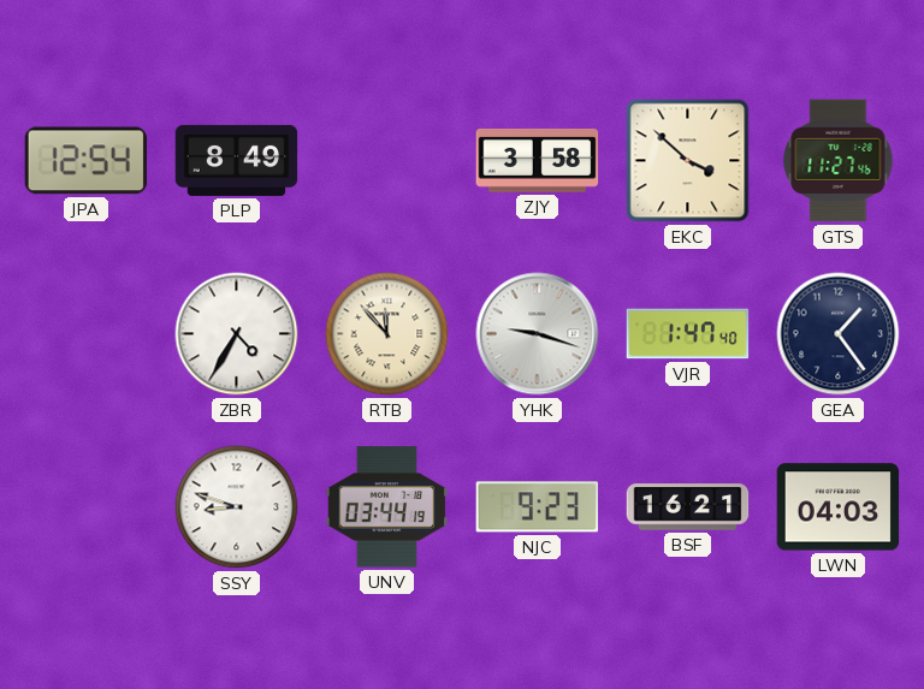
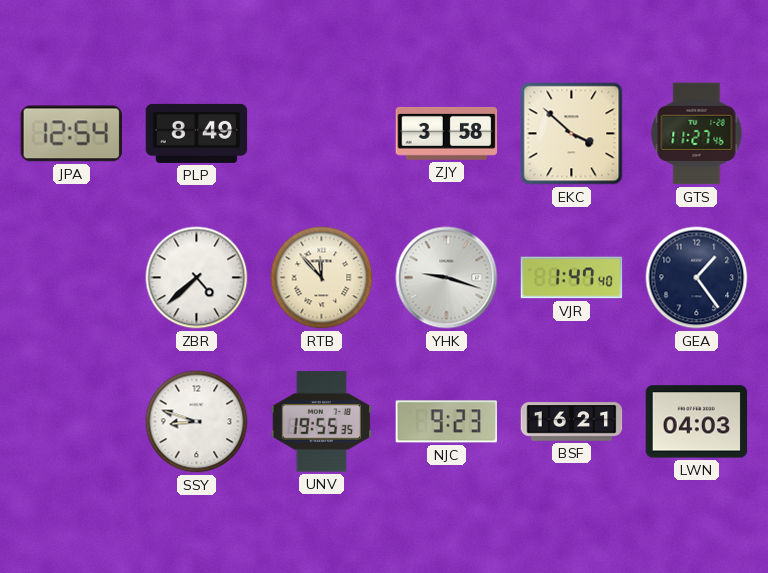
ZBR: 4:35 -> 4:38 (197, 278)
UNV: 03:44 -> 19:55 (322, 422)
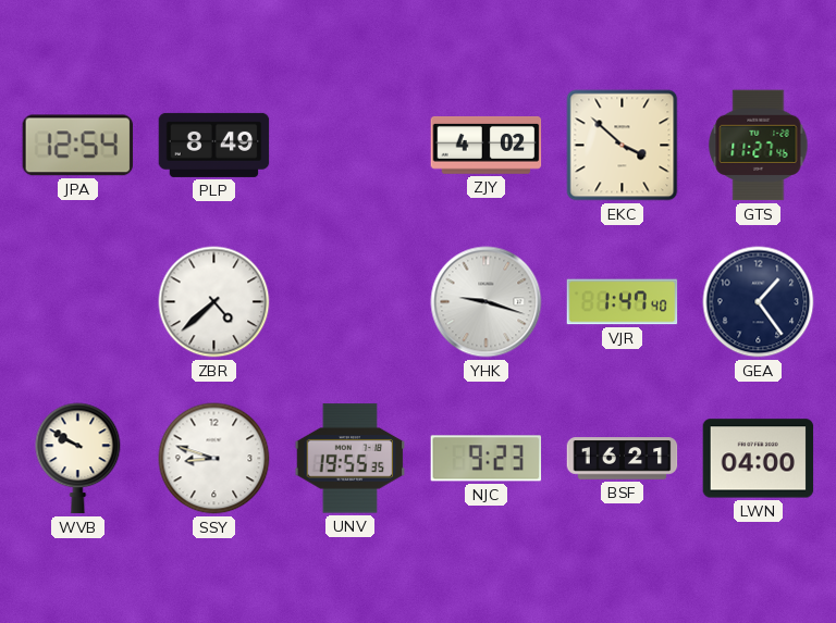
ZJY: 3:58 -> 4:02 (487, 145)
RTB: 11:53 -> none (322, 278)
WVB: none -> 9:50 (78, 459)
LWN: 04:03 -> 04:00 (759, 459)
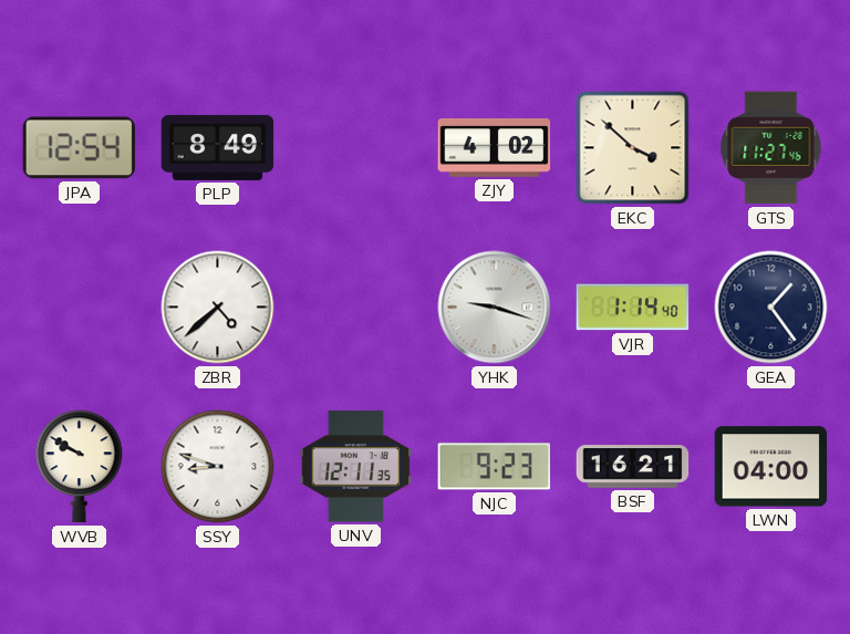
VJR: 1:47 -> 1:14 (633, 308)
UNV: 19:55 -> 12:11 (356, 467)
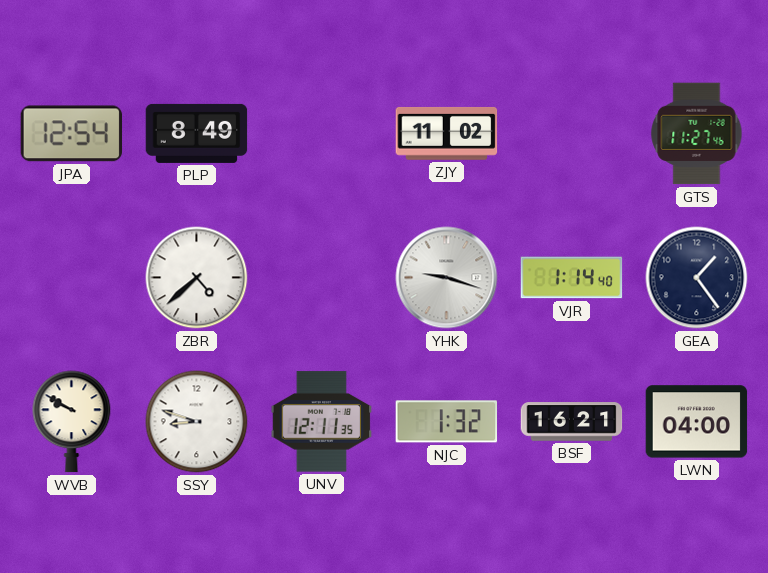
ZJY: 4:02 -> 11:02 (447, 133)
EKC: 3:52 -> none (633, 148)
NJC: 9:23 -> 1:32 (447, 422)
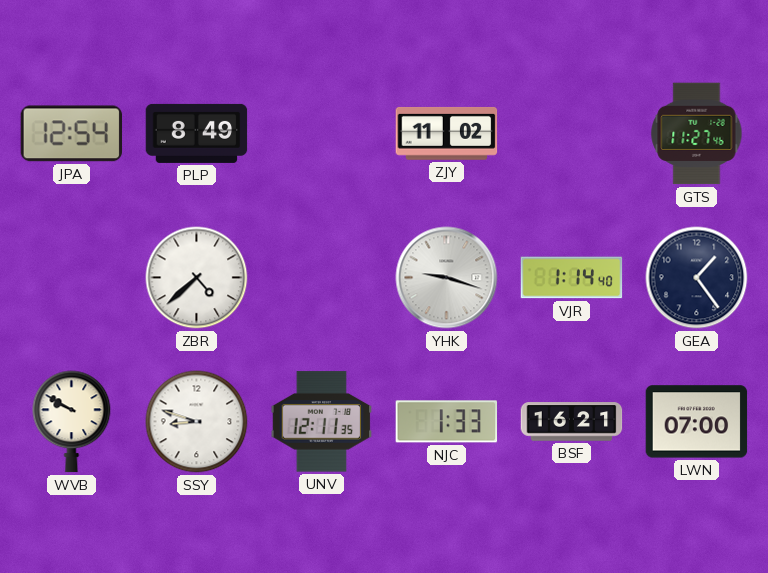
NJC: 1:32 -> 1:33 (447, 422)
LWN: 04:00 -> 07:00 (697, 422)
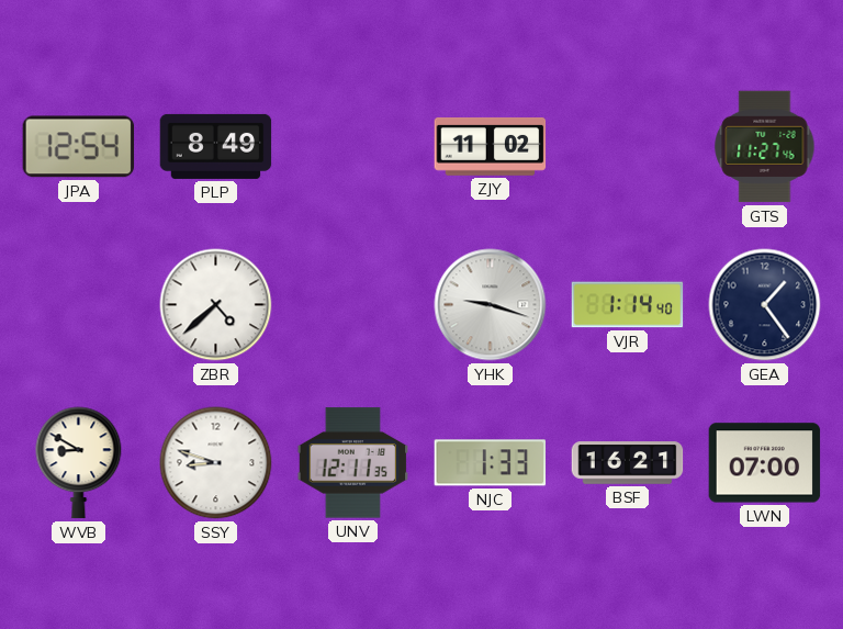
WVB: 9:50 -> 8:50 (79, 463)
